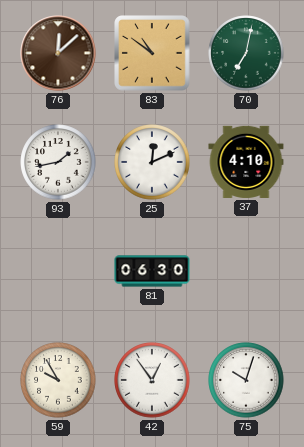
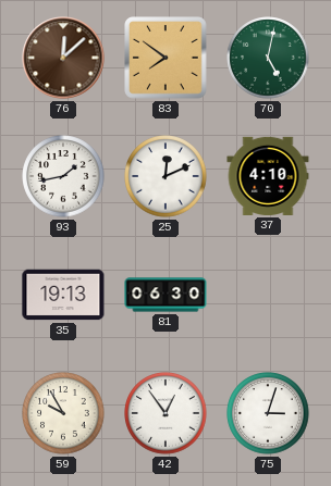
83: 10:51 -> 7:51 (165, 58)
70: 7:02 -> 5:02 (268, 58)
35: none -> 19:13 (63, 295)
75: 10:03 -> 3:03 (268, 413)
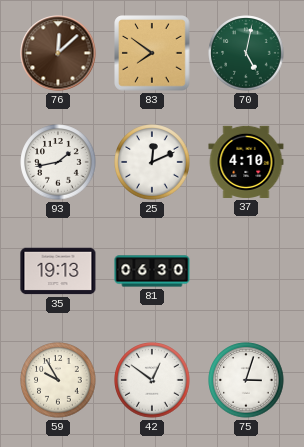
42: 12:54 -> 12:51 (152, 380)
